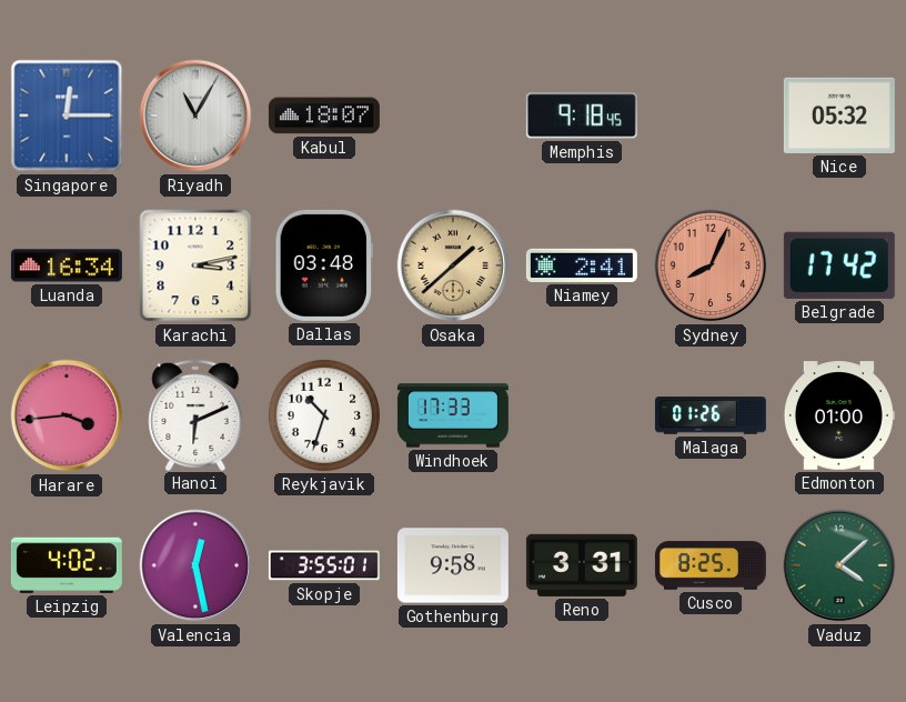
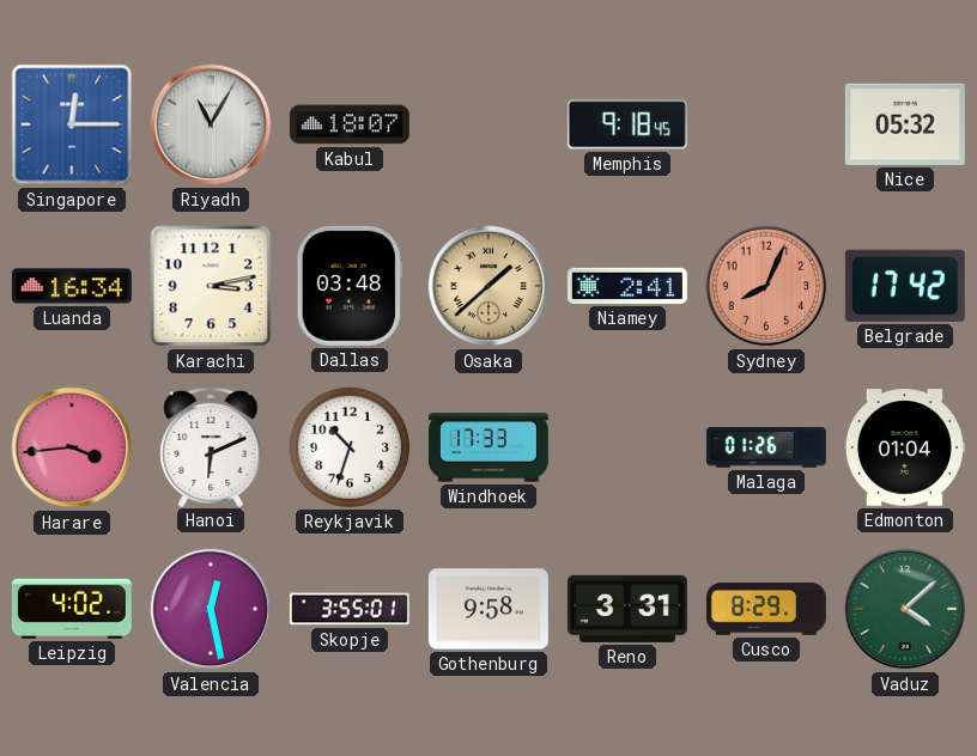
Edmonton: 01:00 -> 01:04 (905, 447)
Cusco: 8:25 -> 8:29 (766, 609)
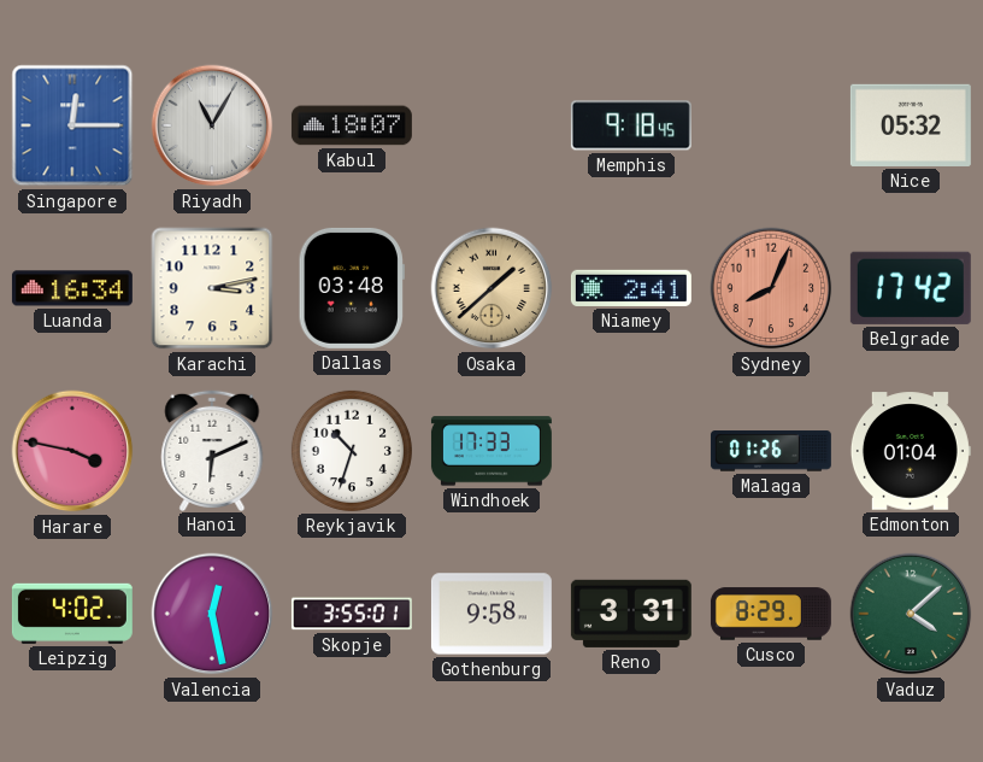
Harare: 3:44 -> 3:47 (72, 451)
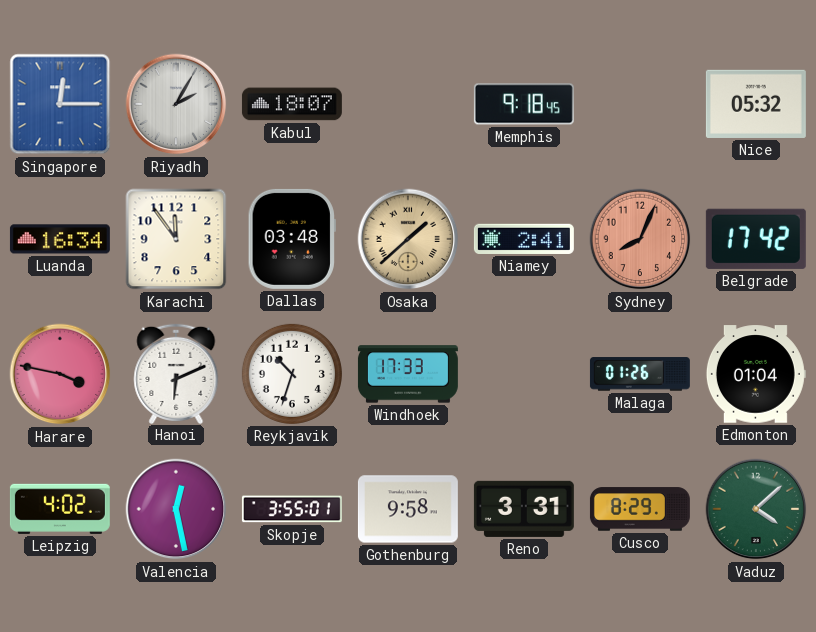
Riyadh: 11:05 -> 2:05 (176, 104)
Karachi: 3:13 -> 11:54 (176, 239)
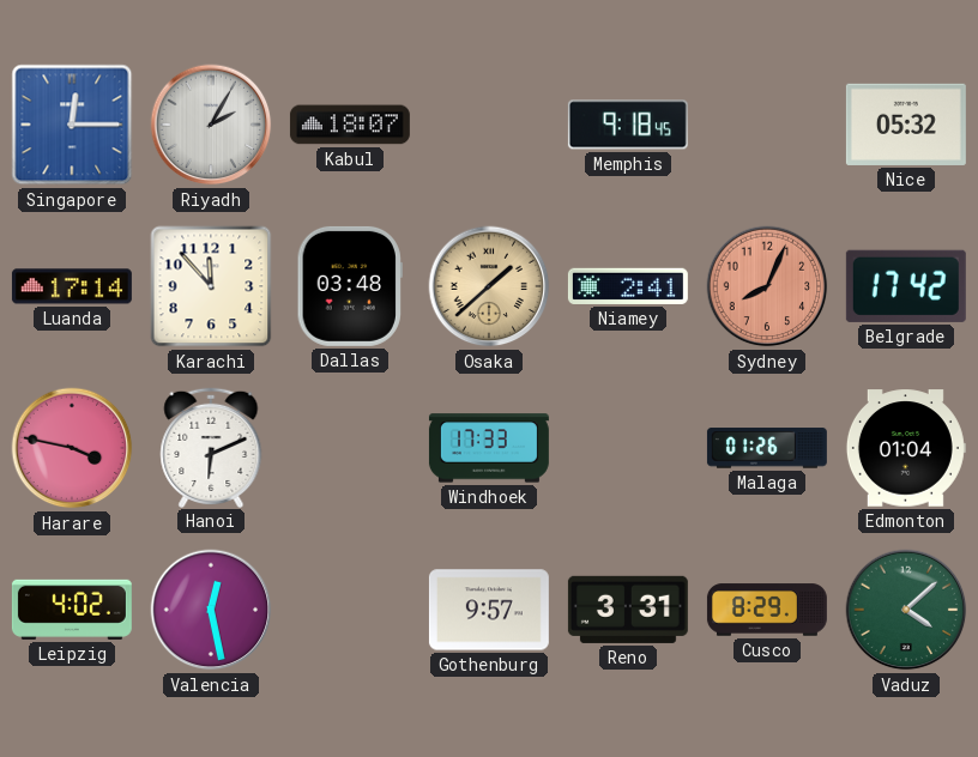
Luanda: 16:34 -> 17:14 (72, 286)
Karachi: 11:54 -> 11:53 (211, 286)
Reykjavik: 10:33 -> none (292, 374)
Skopje: 3:55 -> none (292, 509)
Gothenburg: 9:58 -> 9:57 (489, 610)
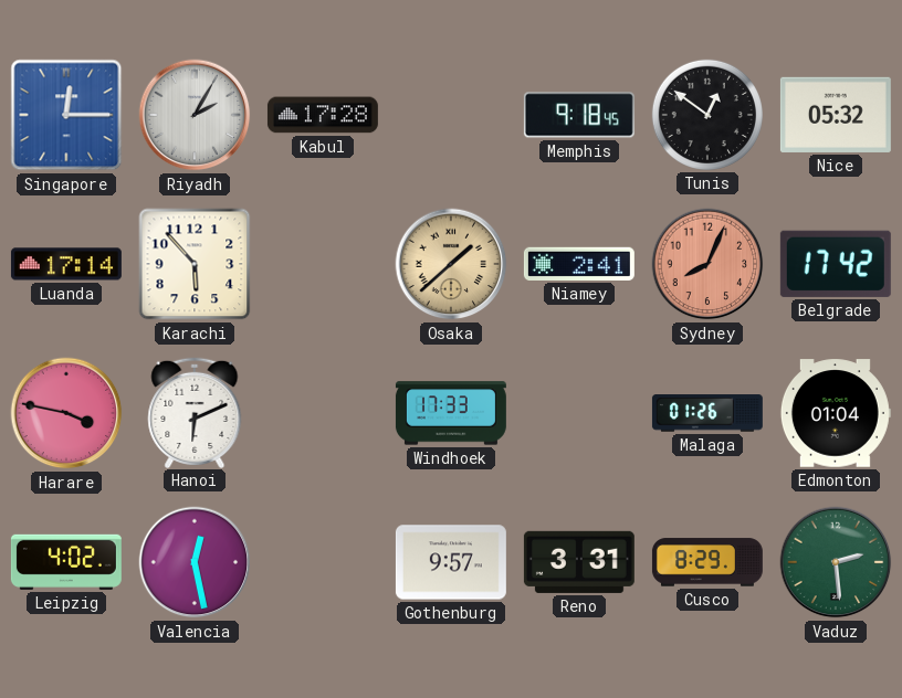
Kabul: 18:07 -> 17:28 (323, 115)
Tunis: none -> 12:51 (707, 115)
Karachi: 11:53 -> 5:53 (195, 264)
Dallas: 03:48 -> none (350, 286)
Vaduz: 4:08 -> 2:29 (836, 562)
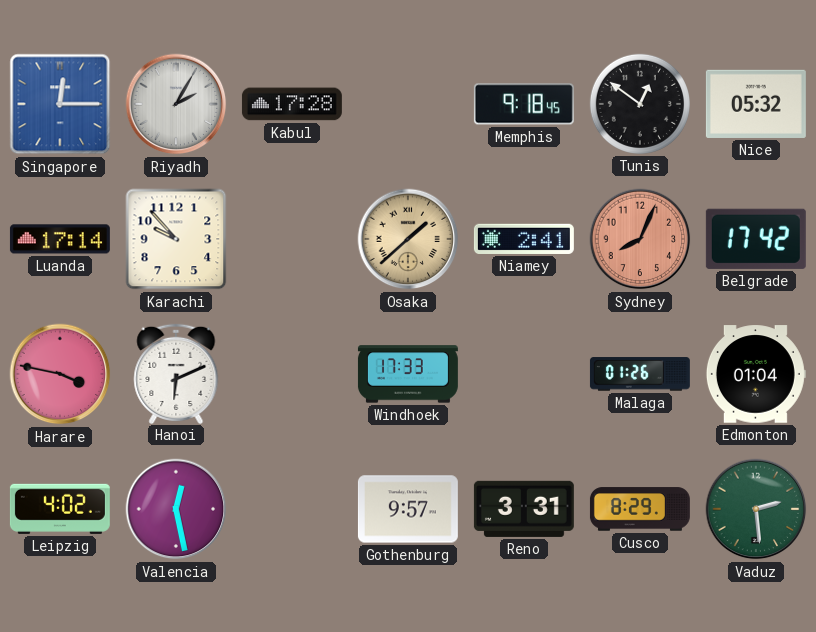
Karachi: 5:53 -> 9:53 (176, 239)
